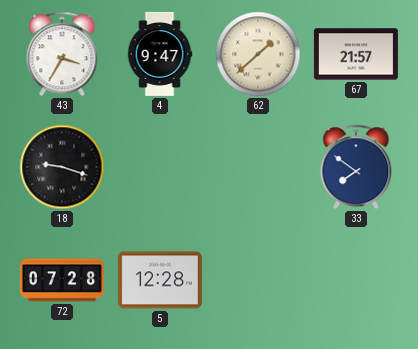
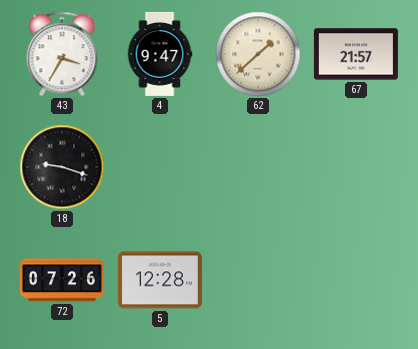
33: 7:51 -> none (356, 167)
72: 07:28 -> 07:26 (62, 280)
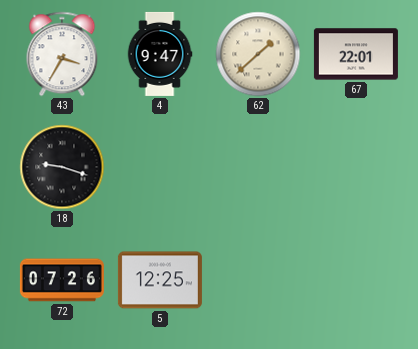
67: 21:57 -> 22:01 (356, 54)
5: 12:28 -> 12:25 (160, 280)
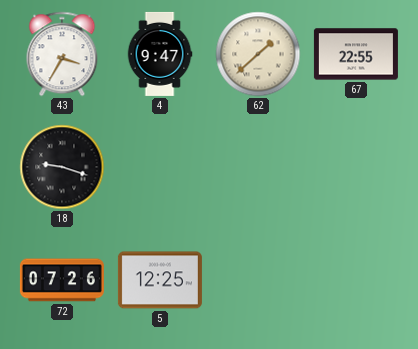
67: 22:01 -> 22:55 (356, 54)
